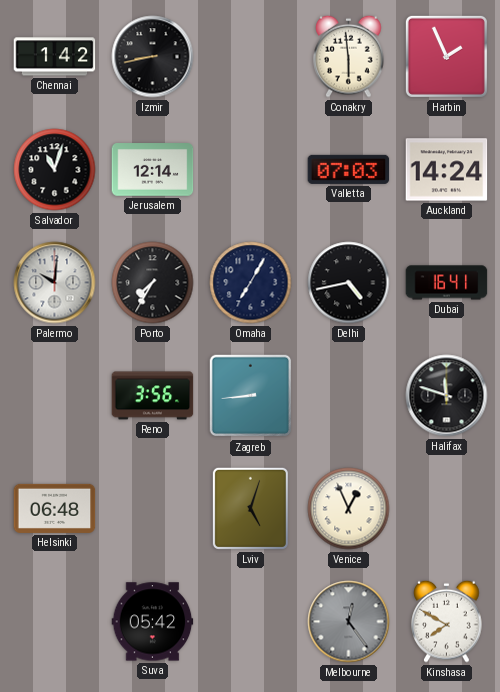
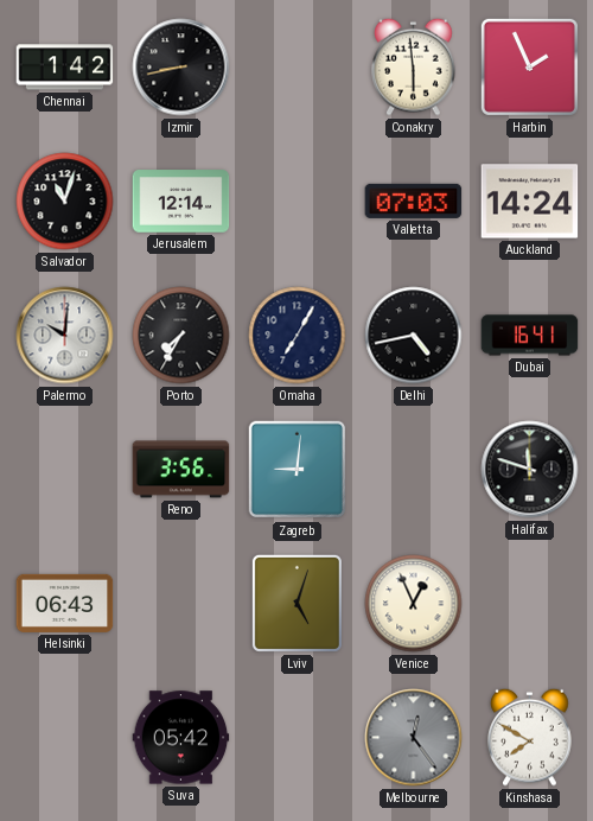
Zagreb: 8:44 -> 9:01 (298, 470)
Helsinki: 06:48 -> 06:43 (65, 603)
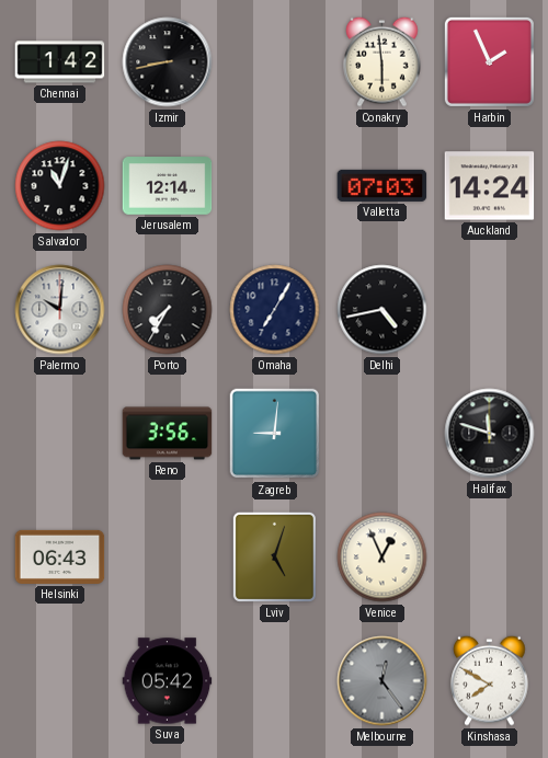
Dubai: 16:41 -> none (530, 336)
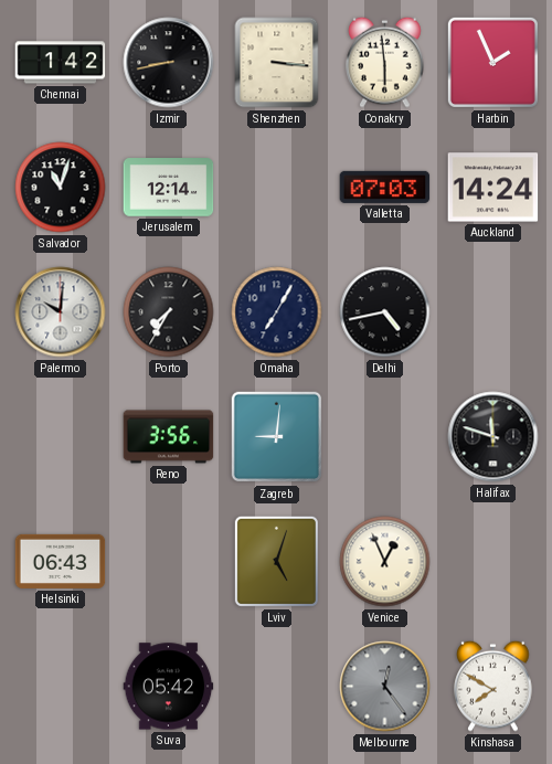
Shenzhen: none -> 3:16 (277, 63)
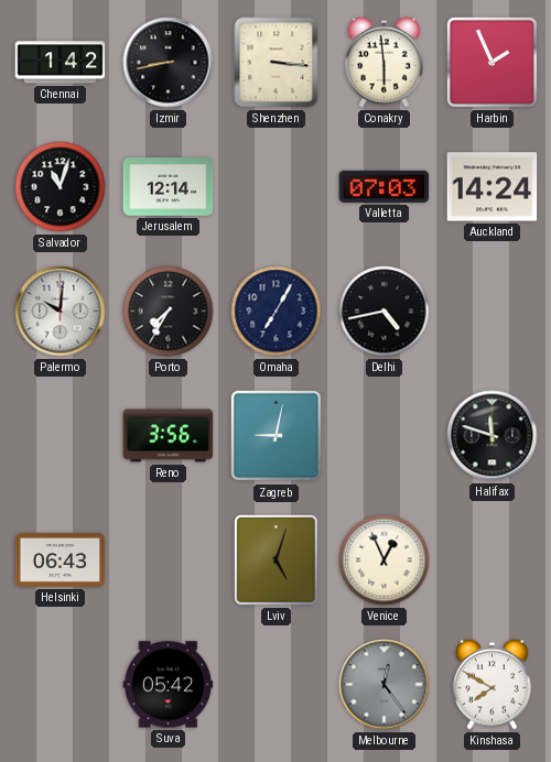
Zagreb: 9:01 -> 9:02 (277, 436)
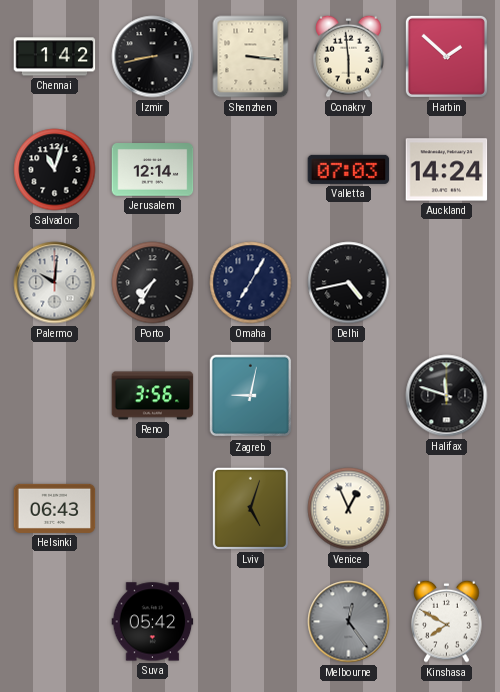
Harbin: 1:56 -> 1:52 (446, 56)
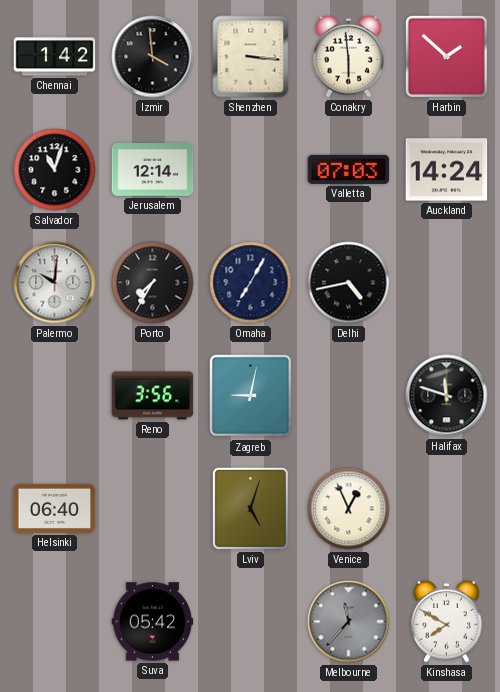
Izmir: 8:43 -> 3:59 (153, 57)
Helsinki: 06:43 -> 06:40 (55, 508)
Melbourne: 12:24 -> 11:37 (349, 622)
